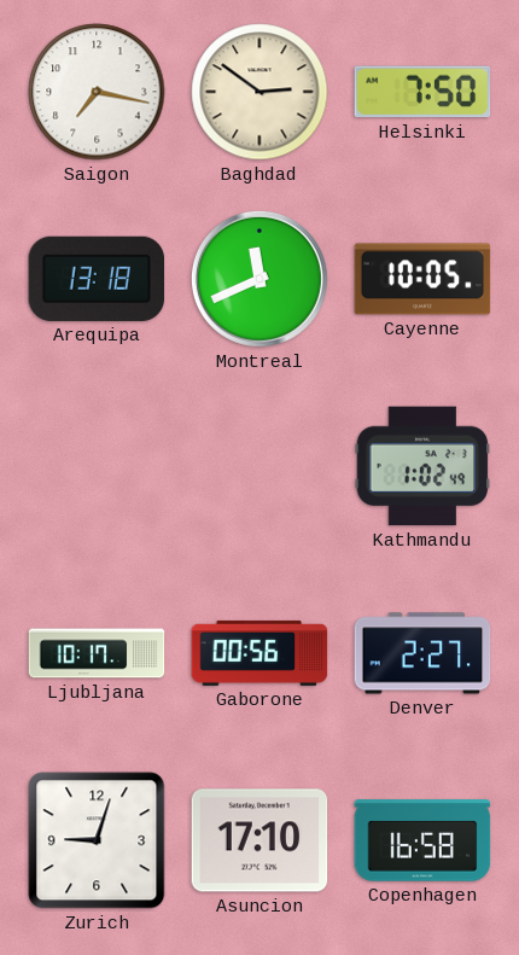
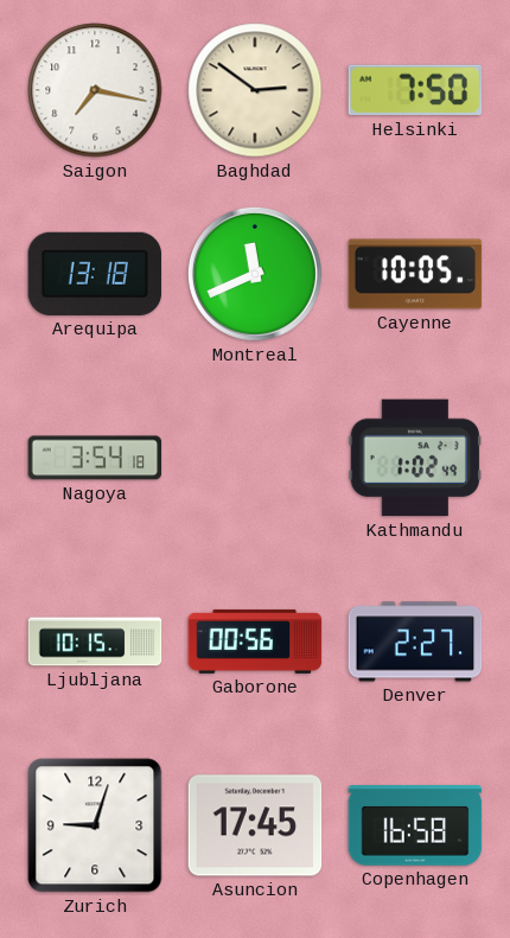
Nagoya: none -> 3:54 (95, 458)
Ljubljana: 10:17 -> 10:15 (95, 642)
Asuncion: 17:10 -> 17:45 (255, 825)
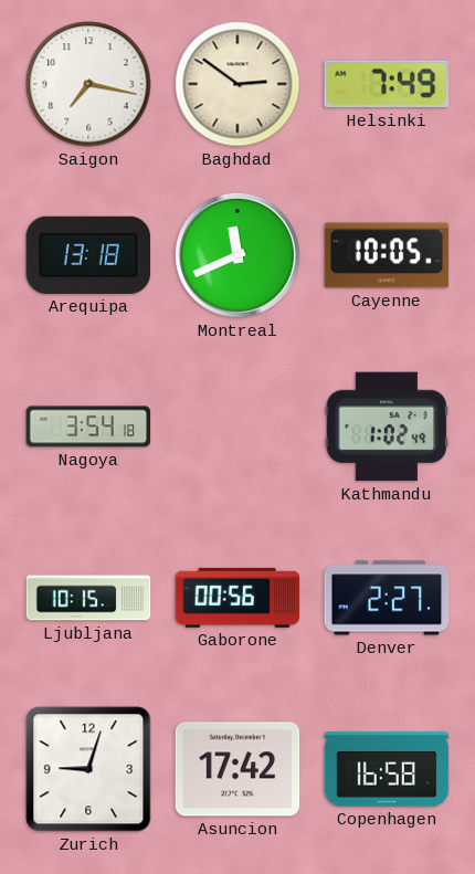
Helsinki: 7:50 -> 7:49 (387, 84)
Asuncion: 17:45 -> 17:42 (237, 769)
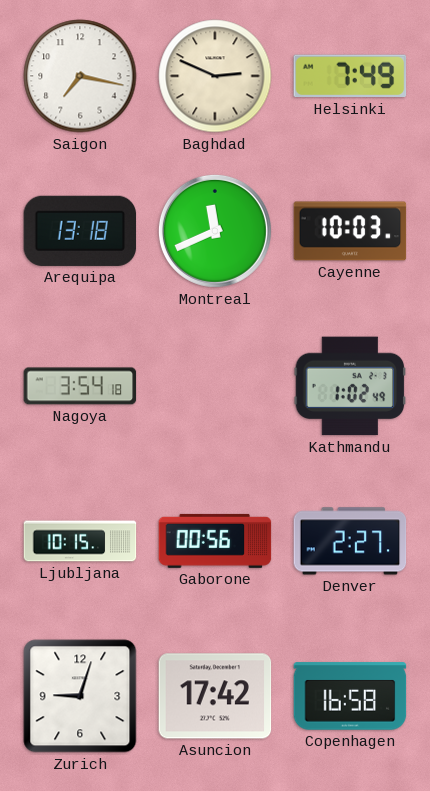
Baghdad: 2:51 -> 2:49 (215, 76)
Cayenne: 10:05 -> 10:03 (350, 231)
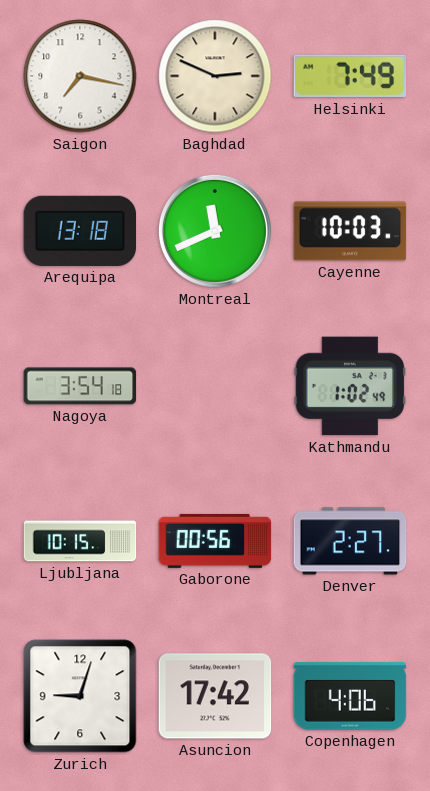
Copenhagen: 16:58 -> 4:06 (350, 696)
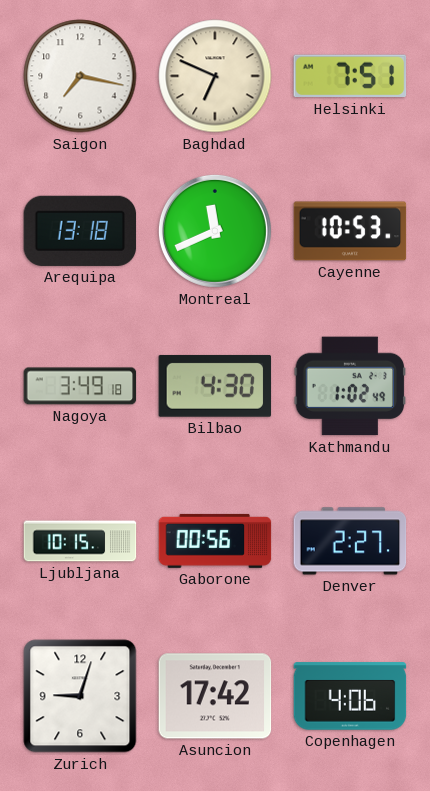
Baghdad: 2:49 -> 6:49 (215, 76)
Helsinki: 7:49 -> 7:51 (350, 76)
Cayenne: 10:03 -> 10:53 (350, 231)
Nagoya: 3:54 -> 3:49 (80, 386)
Bilbao: none -> 4:30 (215, 386)
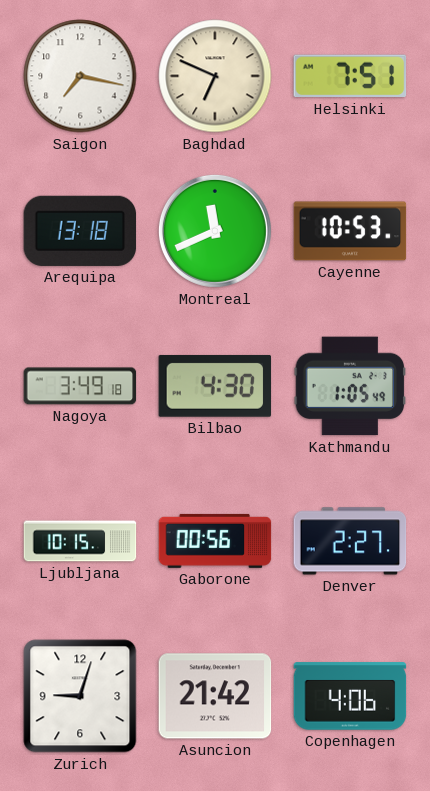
Kathmandu: 1:02 -> 1:05 (350, 386)
Asuncion: 17:42 -> 21:42 (215, 696)
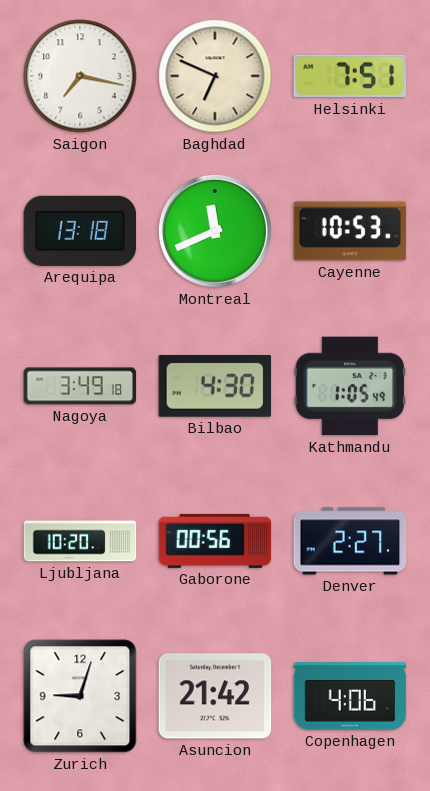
Ljubljana: 10:15 -> 10:20 (80, 541)
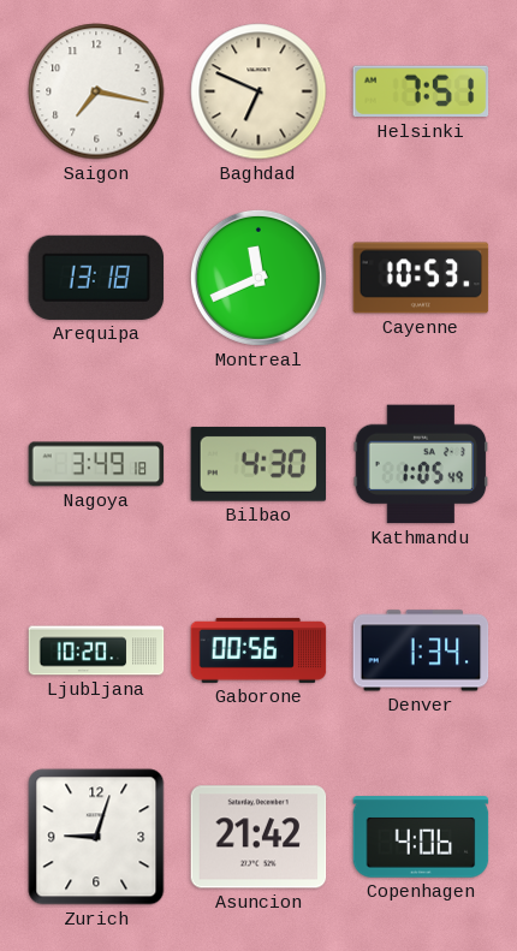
Denver: 2:27 -> 1:34 (421, 650)
